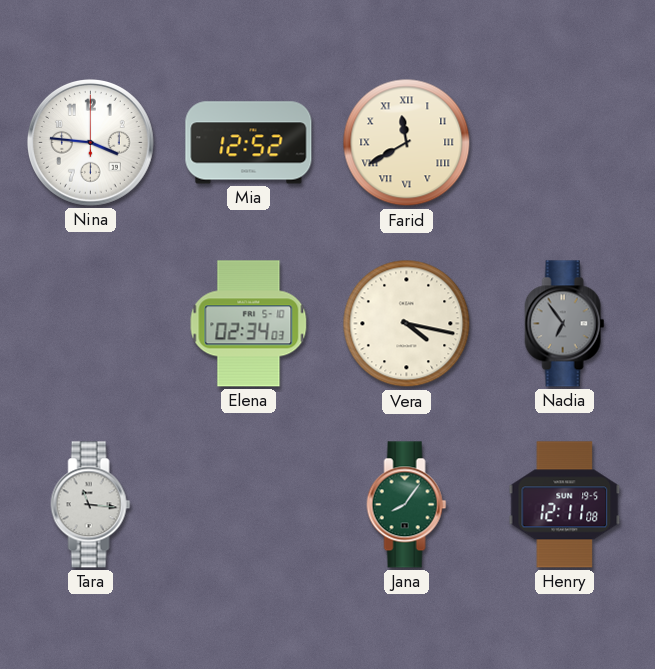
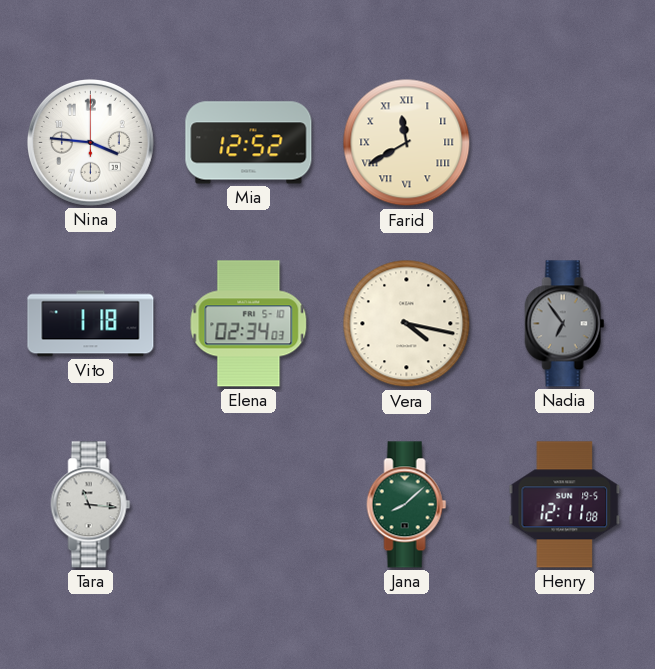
Vito: none -> 1:18 (91, 324)
Jana: 8:06 -> 8:08 (407, 505)
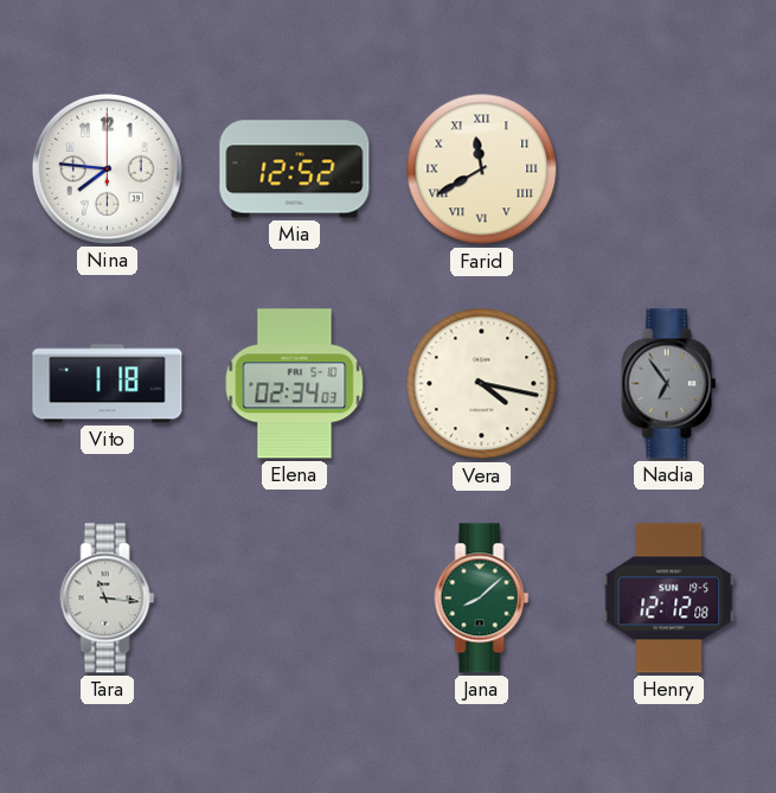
Nina: 3:46 -> 7:46 (108, 170)
Henry: 12:11 -> 12:12 (669, 599)
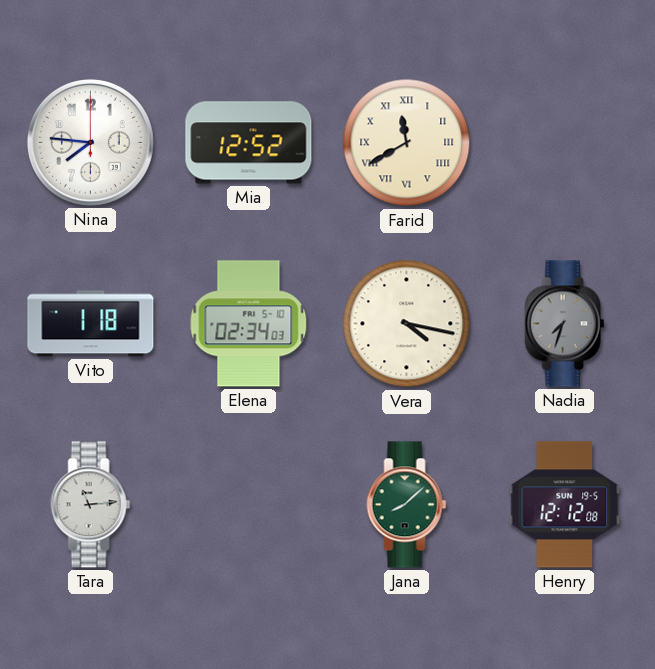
Nadia: 6:54 -> 7:33 (565, 324)
Tara: 11:16 -> 11:14 (91, 505)
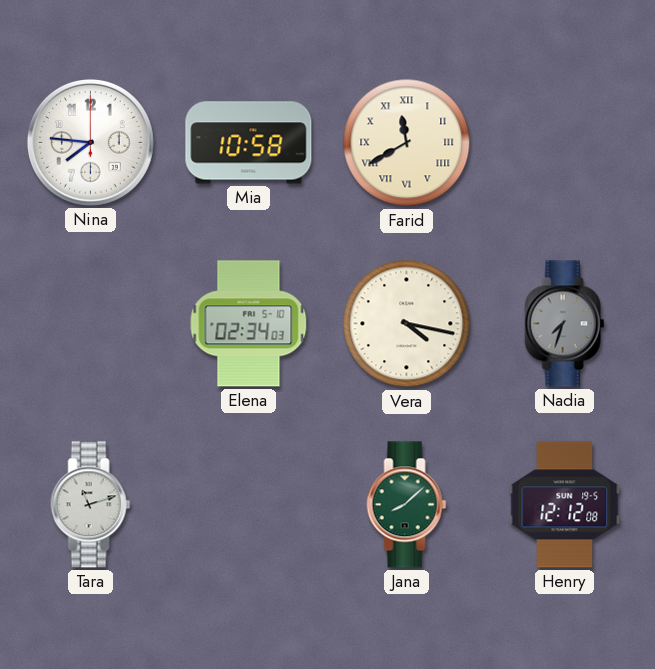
Mia: 12:52 -> 10:58 (249, 143)
Vito: 1:18 -> none (91, 324)
Tara: 11:14 -> 11:12 (91, 505)
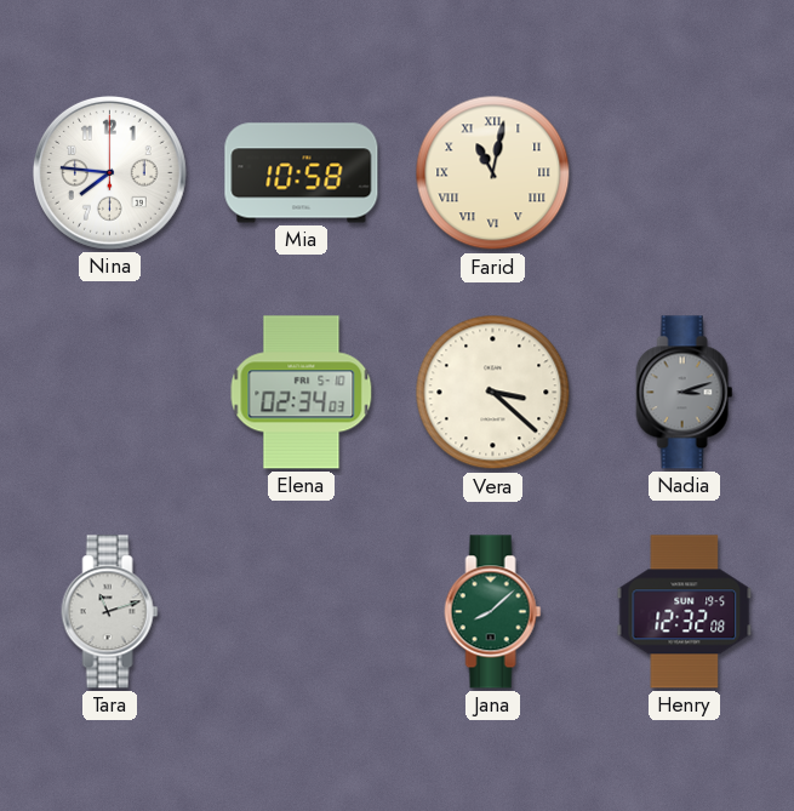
Farid: 11:40 -> 11:02 (493, 173)
Vera: 4:17 -> 3:22 (493, 393)
Nadia: 7:33 -> 3:12 (685, 393)
Henry: 12:12 -> 12:32 (685, 612)
